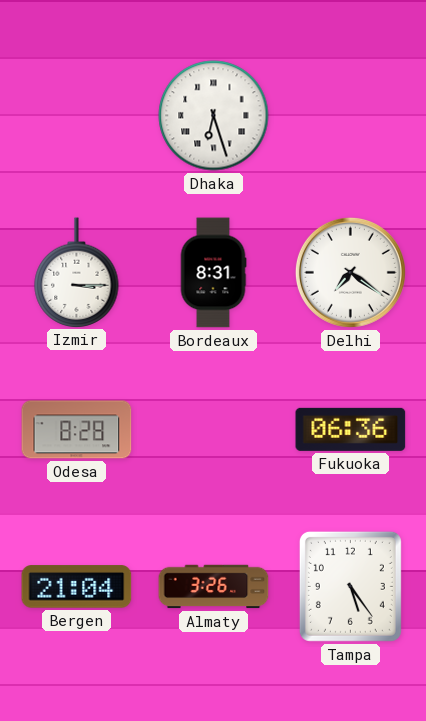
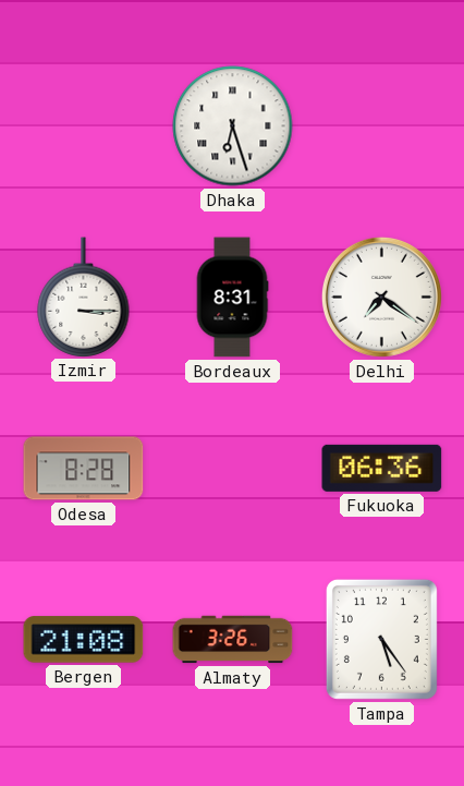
Bergen: 21:04 -> 21:08 (84, 640)
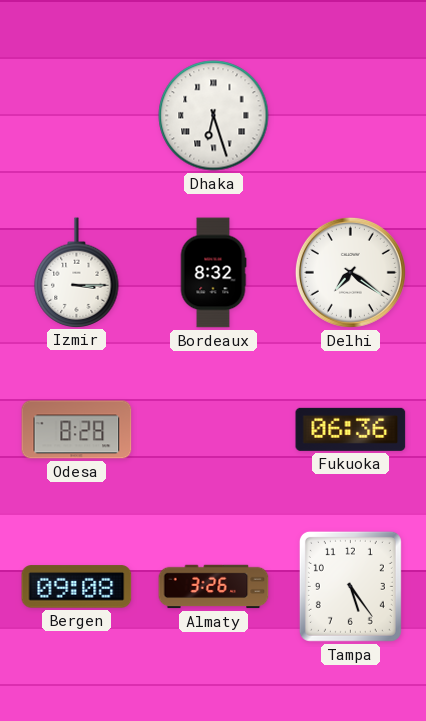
Bordeaux: 8:31 -> 8:32 (213, 273)
Bergen: 21:08 -> 09:08 (77, 587)
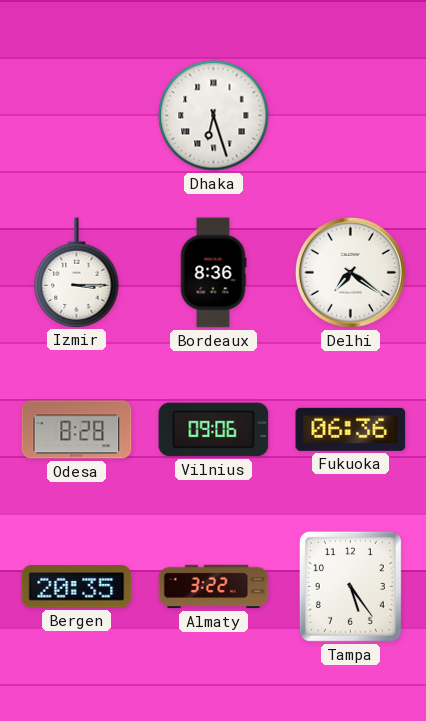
Bordeaux: 8:32 -> 8:36 (213, 273)
Vilnius: none -> 09:06 (214, 430)
Bergen: 09:08 -> 20:35 (77, 587)
Almaty: 3:26 -> 3:22 (214, 587)
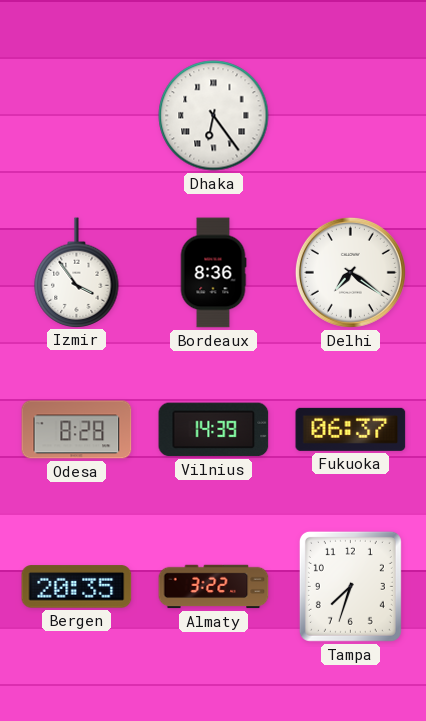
Dhaka: 6:27 -> 6:24 (214, 116)
Izmir: 3:15 -> 3:54 (77, 272)
Vilnius: 09:06 -> 14:39 (214, 430)
Fukuoka: 06:36 -> 06:37 (351, 429)
Tampa: 5:24 -> 7:33 (350, 586)
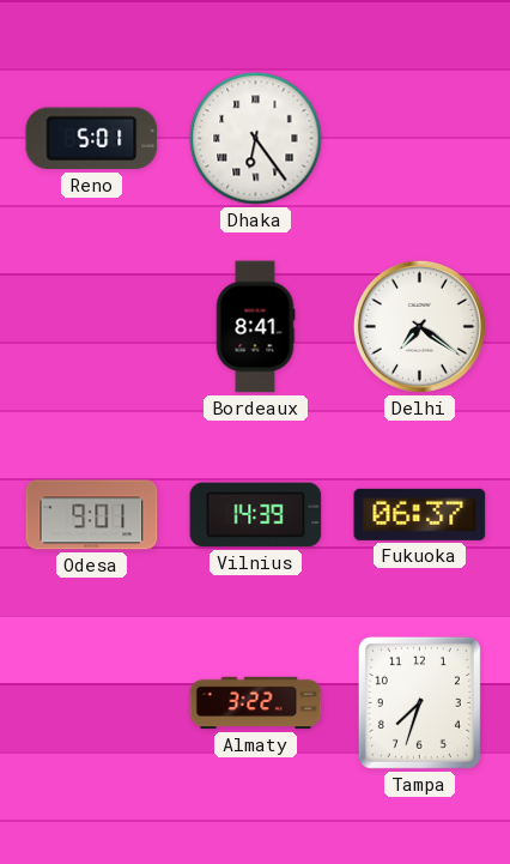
Reno: none -> 5:01 (92, 139)
Izmir: 3:54 -> none (77, 272)
Bordeaux: 8:36 -> 8:41 (255, 327)
Odesa: 8:28 -> 9:01 (92, 515)
Bergen: 20:35 -> none (77, 587)
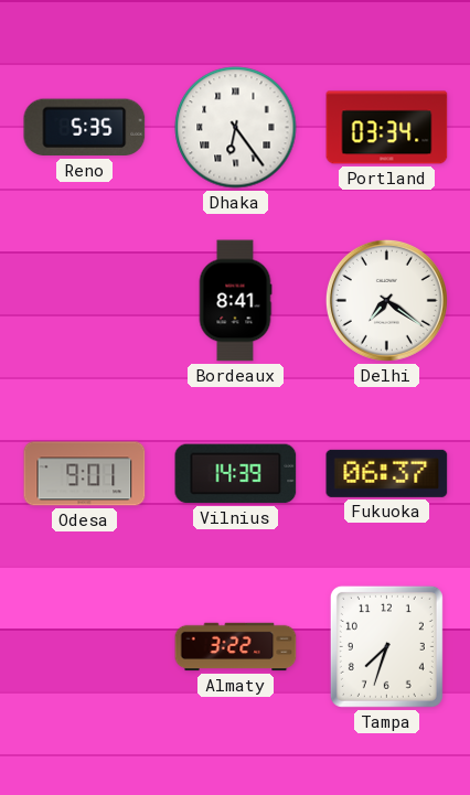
Reno: 5:01 -> 5:35 (85, 128)
Portland: none -> 03:34 (387, 128)
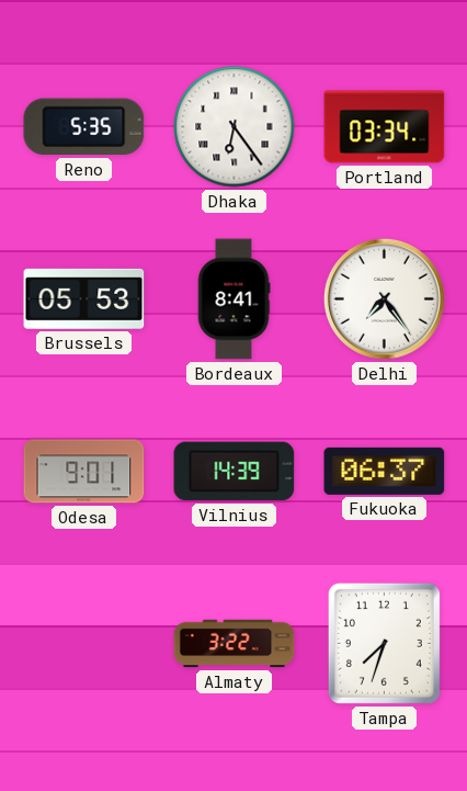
Brussels: none -> 05:53 (84, 298)
Delhi: 7:21 -> 7:24 (384, 298)
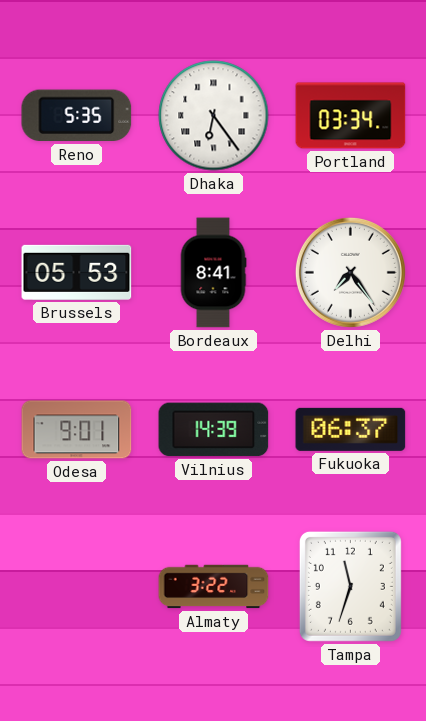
Tampa: 7:33 -> 11:33 (350, 586)
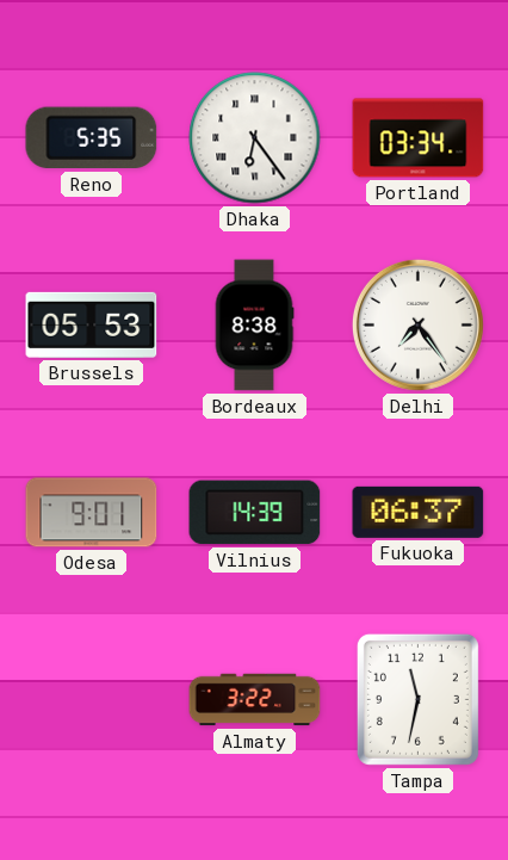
Bordeaux: 8:41 -> 8:38 (254, 326)
Tampa: 11:33 -> 11:32 (417, 699)
